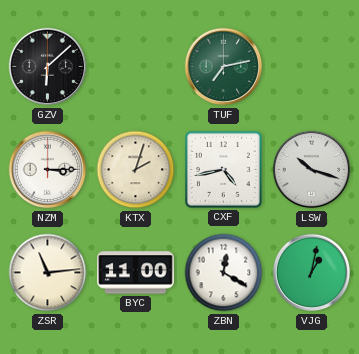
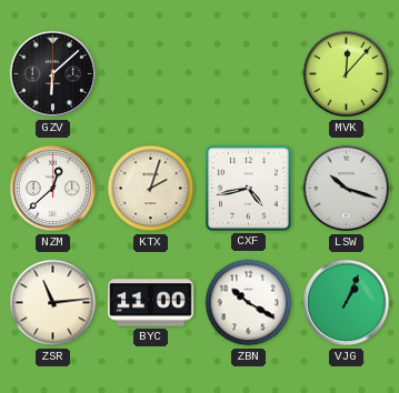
TUF: 7:13 -> none (224, 67)
MVK: none -> 12:07 (347, 74)
NZM: 3:15 -> 12:38 (53, 189)
ZBN: 12:20 -> 10:20 (249, 303)
VJG: 1:02 -> 1:04 (347, 303)
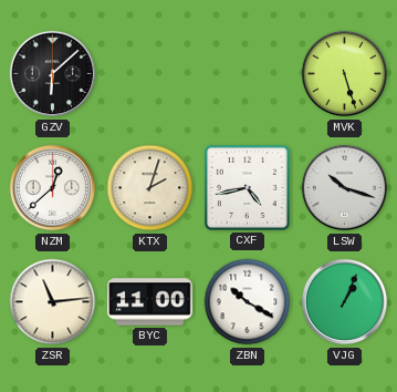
MVK: 12:07 -> 5:27 (345, 74)
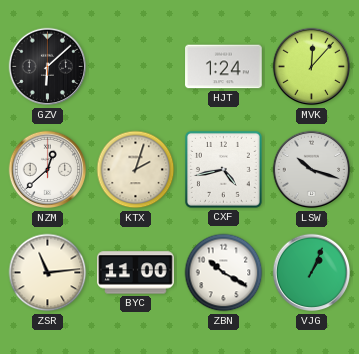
HJT: none -> 1:24 (224, 67)
MVK: 5:27 -> 12:07 (312, 67)
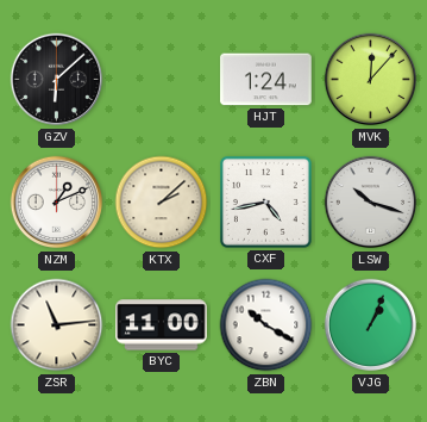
NZM: 12:38 -> 1:11 (57, 203)
KTX: 2:03 -> 2:08 (162, 203)
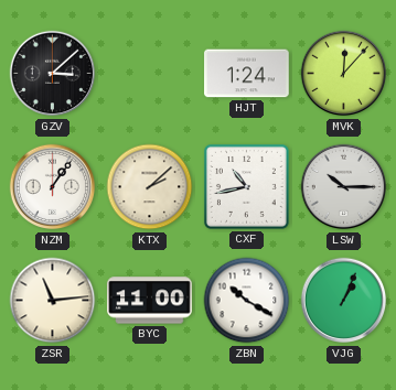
GZV: 6:08 -> 3:08 (53, 74)
NZM: 1:11 -> 1:06 (53, 187)
CXF: 4:43 -> 10:43 (246, 186)
LSW: 10:18 -> 10:15 (344, 187)
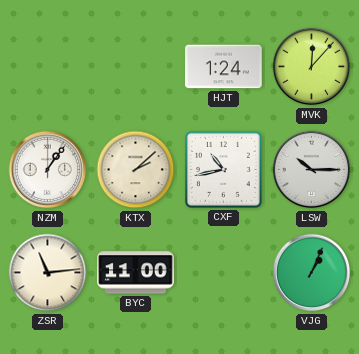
GZV: 3:08 -> none (53, 74)
ZBN: 10:20 -> none (247, 301)
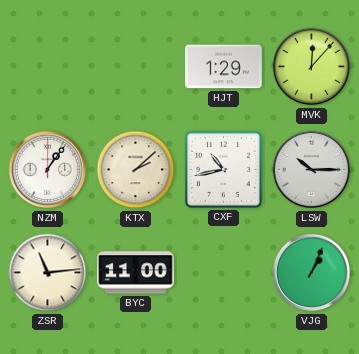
HJT: 1:24 -> 1:29 (224, 67)
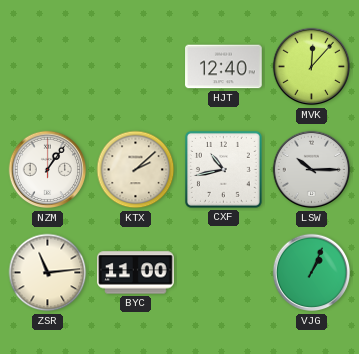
HJT: 1:29 -> 12:40 (224, 67)
